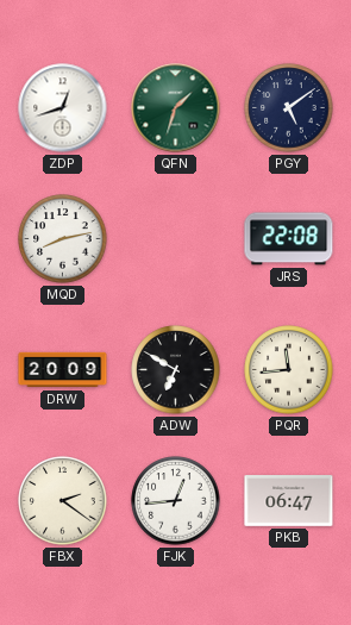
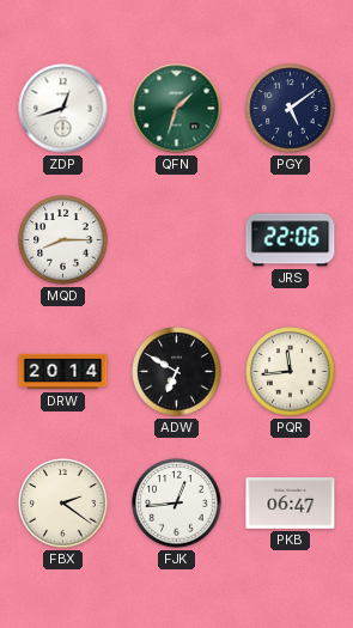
MQD: 8:13 -> 8:15 (63, 240)
JRS: 22:08 -> 22:06 (291, 240)
DRW: 20:09 -> 20:14 (63, 372)
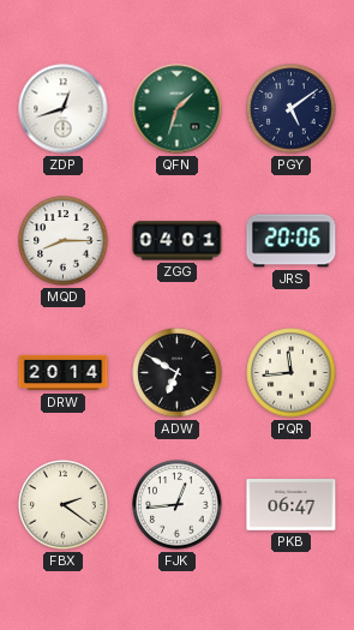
ZGG: none -> 04:01 (178, 241)
JRS: 22:06 -> 20:06 (292, 241)
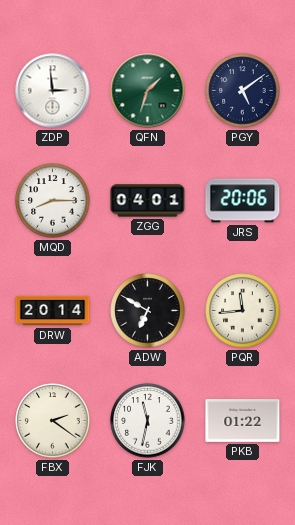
ZDP: 12:42 -> 2:59 (53, 91)
FJK: 12:44 -> 11:32 (148, 421)
PKB: 06:47 -> 01:22 (243, 421)
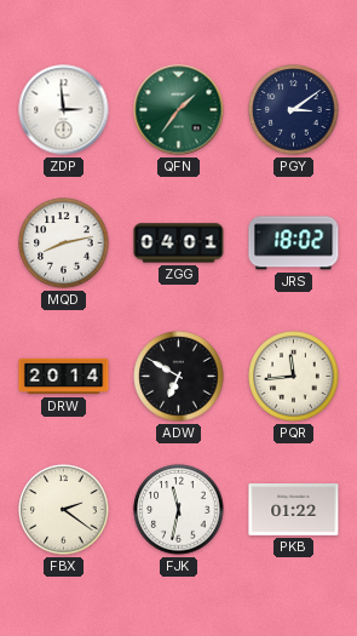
QFN: 1:33 -> 1:36 (179, 110)
PGY: 5:09 -> 3:09 (294, 110)
MQD: 8:15 -> 8:13 (64, 243)
JRS: 20:06 -> 18:02 (294, 243)
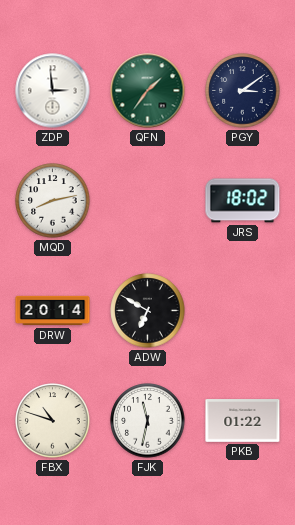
ZGG: 04:01 -> none (179, 243)
PQR: 11:44 -> none (294, 377)
FBX: 2:21 -> 10:48 (53, 421)
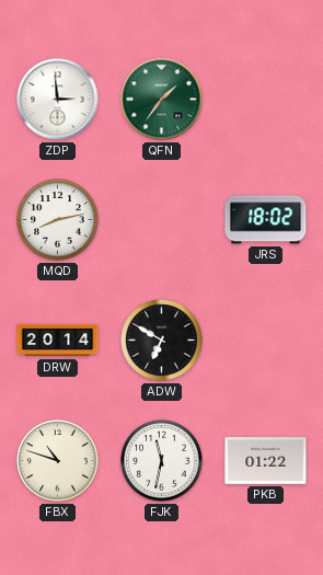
PGY: 3:09 -> none (243, 91)
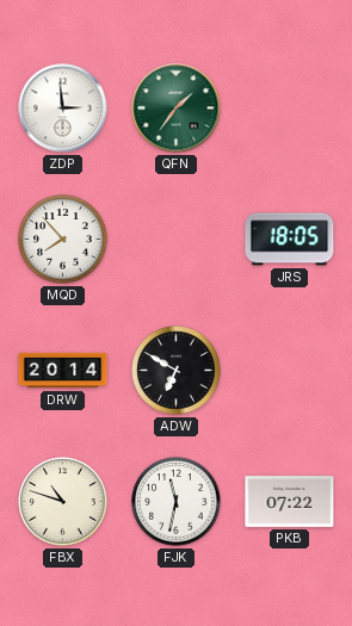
MQD: 8:13 -> 7:53 (63, 240)
JRS: 18:02 -> 18:05 (290, 240)
PKB: 01:22 -> 07:22 (290, 502)
